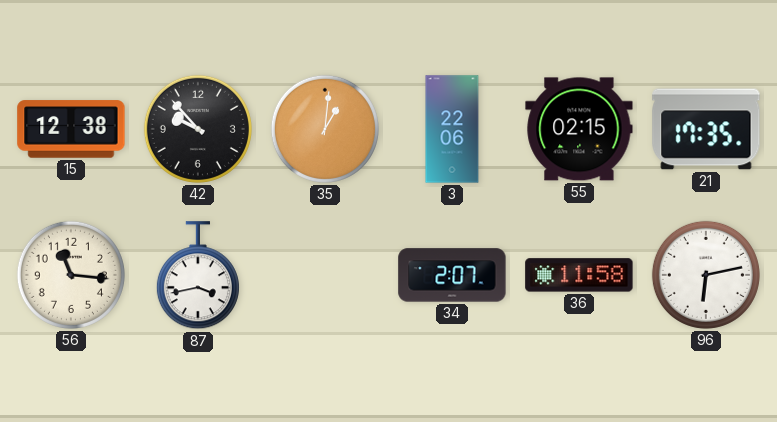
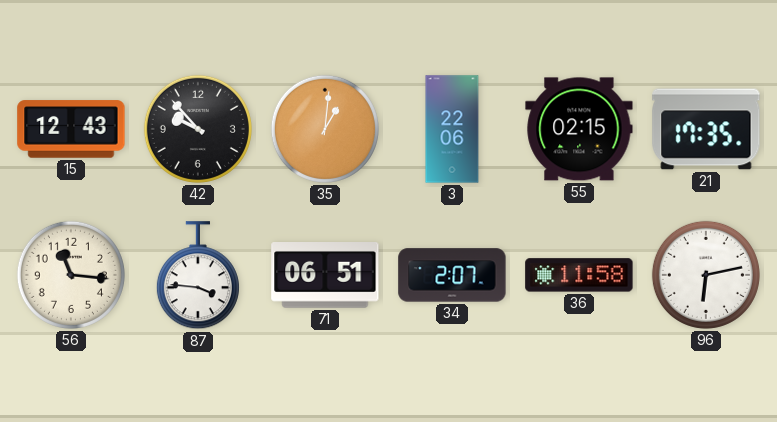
15: 12:38 -> 12:43 (71, 129)
87: 3:43 -> 3:46 (198, 276)
71: none -> 06:51 (325, 276)
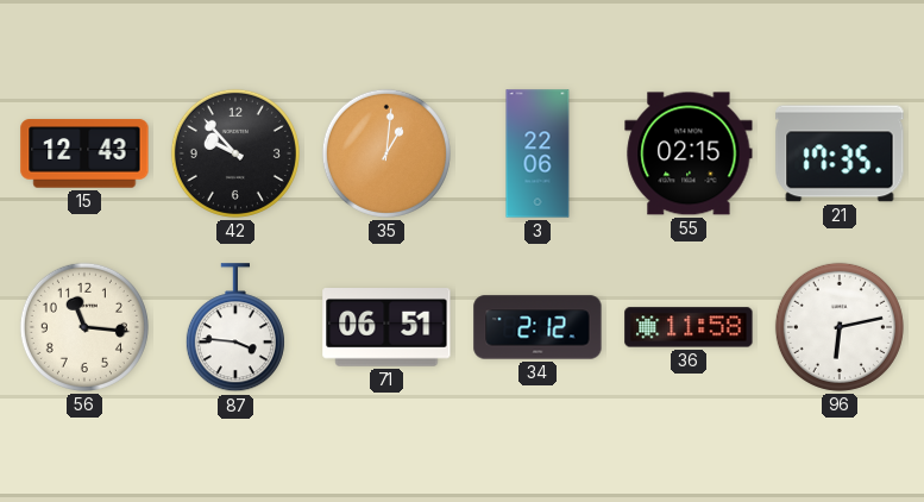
34: 2:07 -> 2:12 (538, 327)
